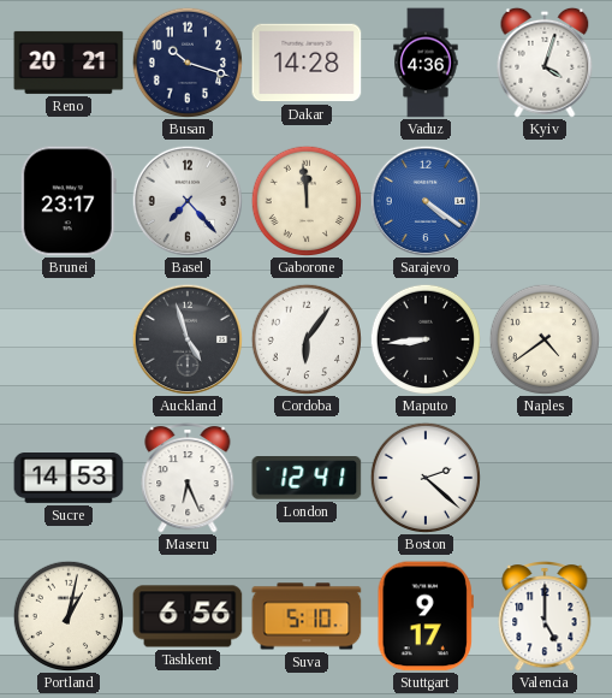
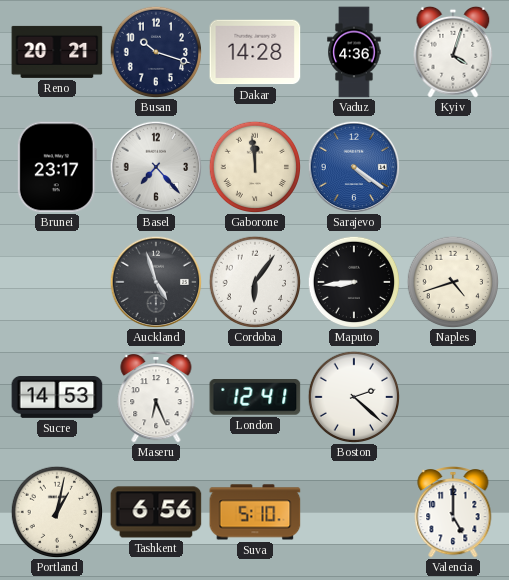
Naples: 4:39 -> 4:42 (452, 281)
Stuttgart: 9:17 -> none (426, 616)
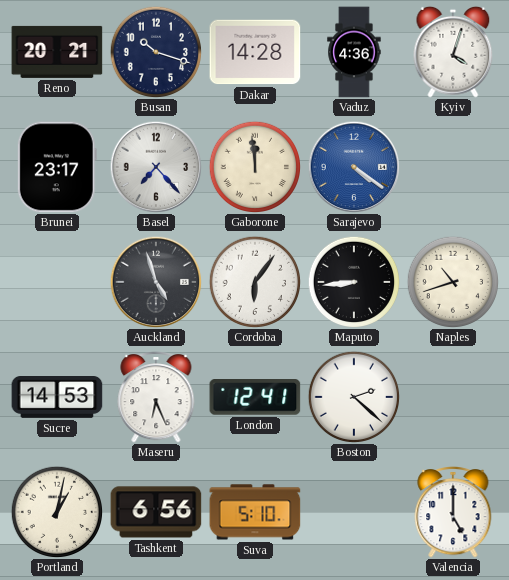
Naples: 4:42 -> 10:42 (452, 281)
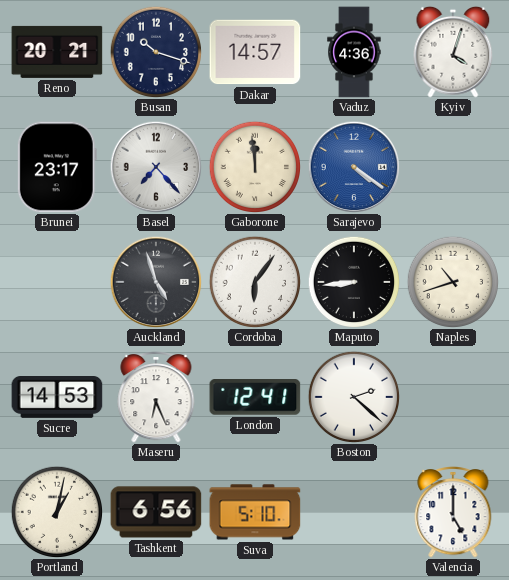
Dakar: 14:28 -> 14:57 (255, 52)
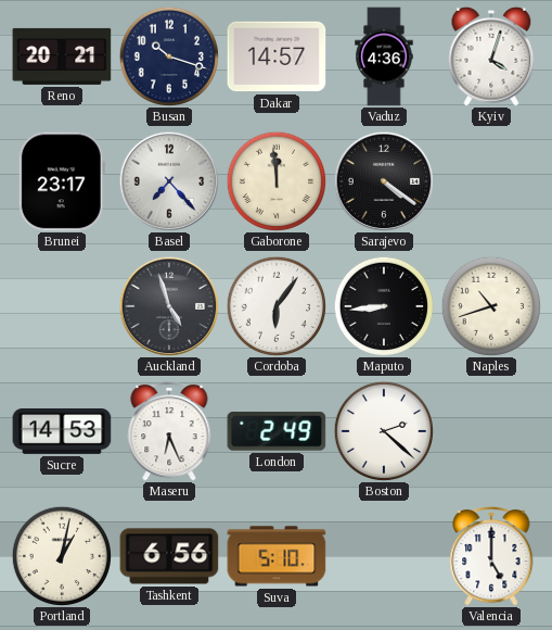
Sarajevo dial: blue -> black (384, 181)
London: 12:41 -> 2:49 (277, 432)
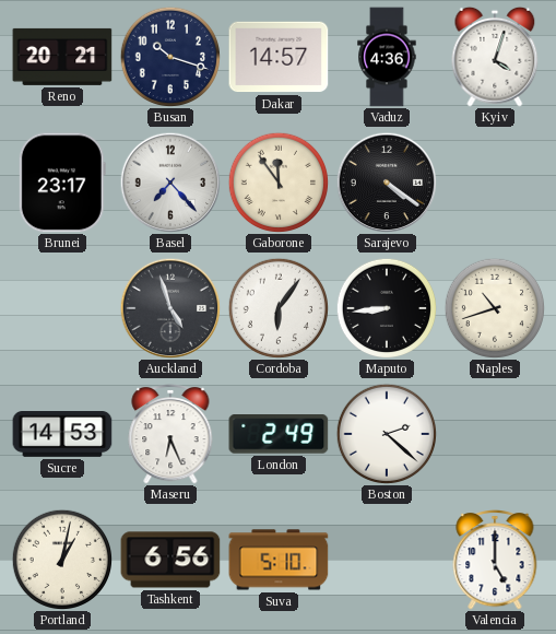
Gaborone: 11:59 -> 11:54 (277, 181)
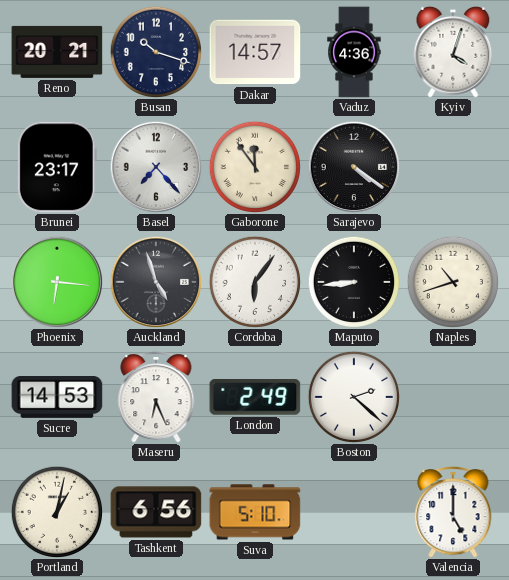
Phoenix: none -> 6:16 (57, 282)
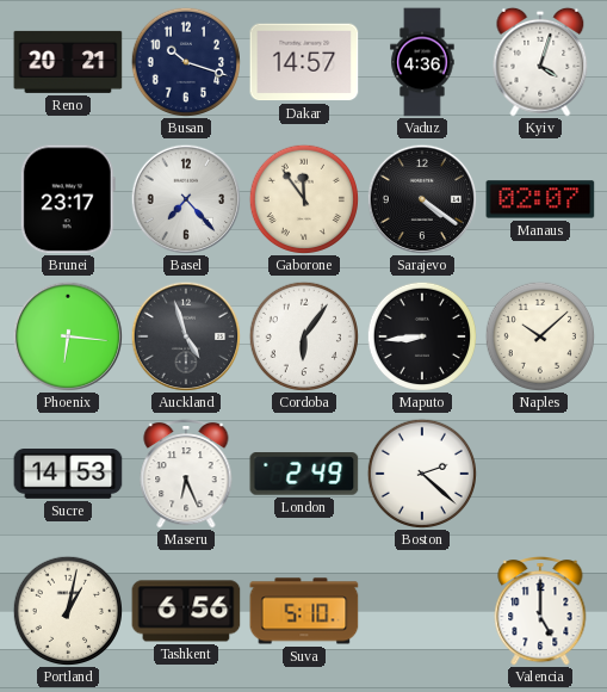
Manaus: none -> 02:07 (540, 199)
Naples: 10:42 -> 10:08 (539, 335)
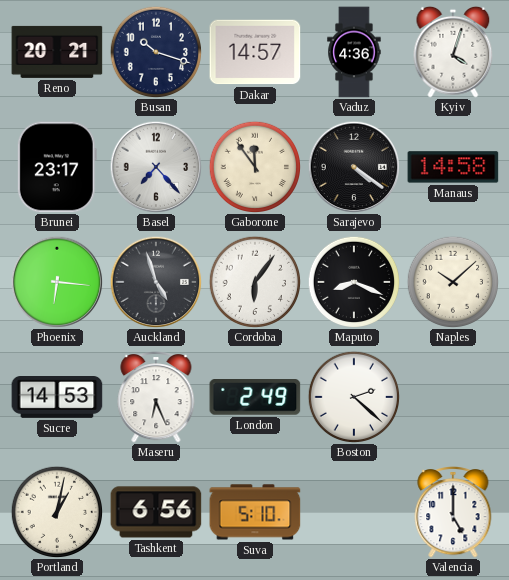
Manaus: 02:07 -> 14:58 (453, 167)
Maputo: 8:44 -> 8:19 (353, 281)
